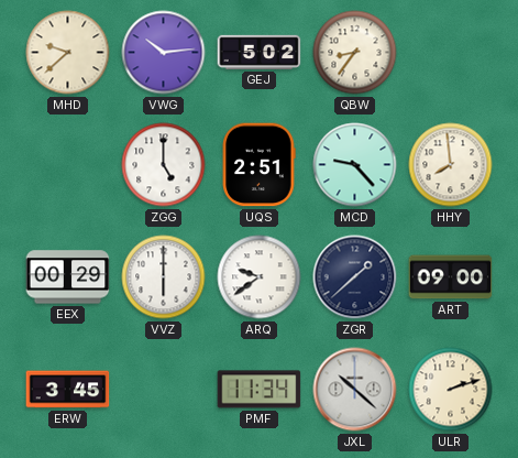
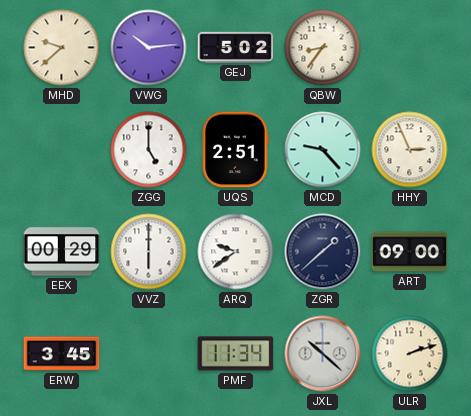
HHY: 7:59 -> 2:56 (410, 150)
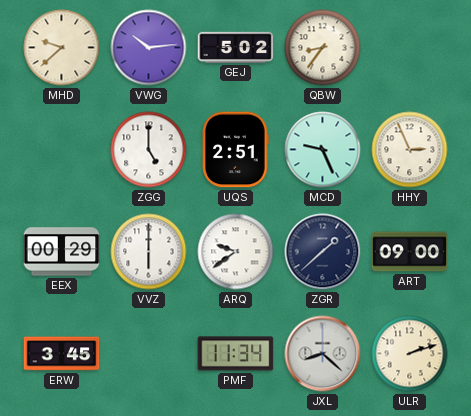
MCD: 9:23 -> 9:26 (323, 150)
JXL: 10:22 -> 8:22 (323, 354)
